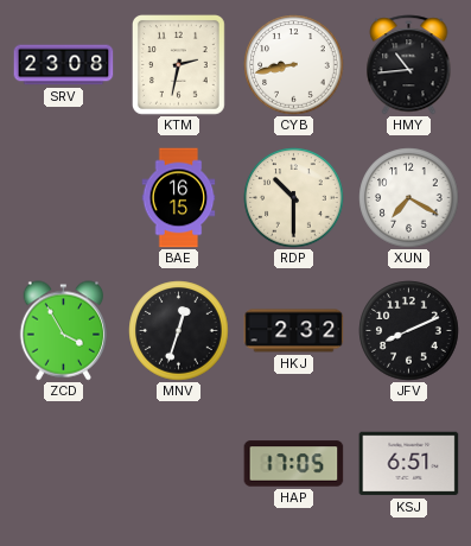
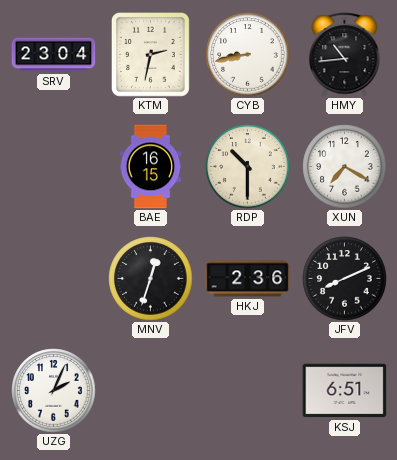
SRV: 23:08 -> 23:04 (54, 55)
ZCD: 3:55 -> none (63, 331)
HKJ: 2:32 -> 2:36 (248, 279)
UZG: none -> 2:04 (54, 391)
HAP: 17:05 -> none (294, 464)
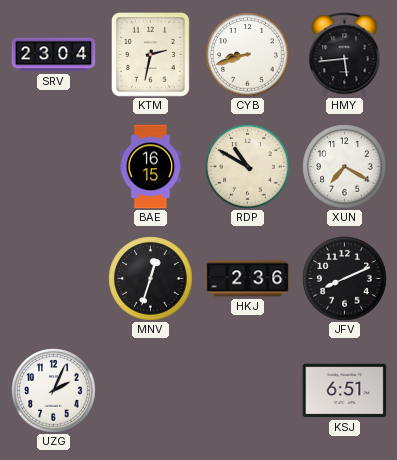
CYB: 8:43 -> 8:42 (248, 55)
HMY: 10:44 -> 5:44 (345, 55)
RDP: 10:30 -> 10:50 (248, 167)
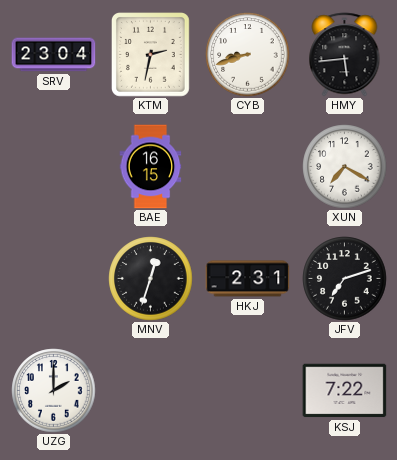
RDP: 10:50 -> none (248, 167)
HKJ: 2:36 -> 2:31 (248, 279)
JFV: 8:11 -> 7:12 (345, 279)
UZG: 2:04 -> 2:00 (54, 391)
KSJ: 6:51 -> 7:22 (345, 391)
